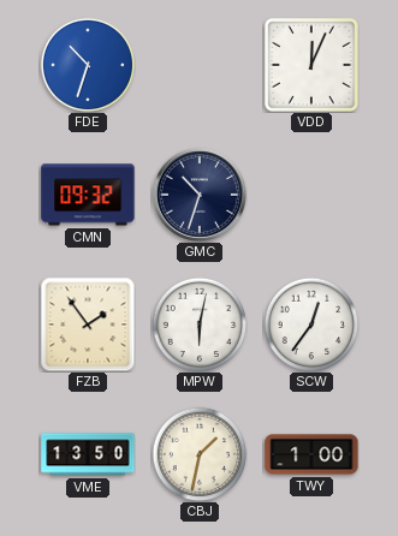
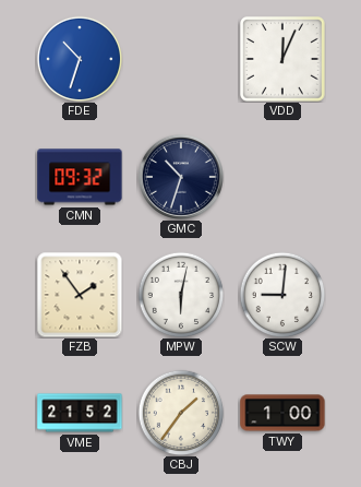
SCW: 12:36 -> 9:01 (282, 295)
VME: 13:50 -> 21:52 (80, 413)
CBJ: 1:32 -> 1:36 (181, 413)
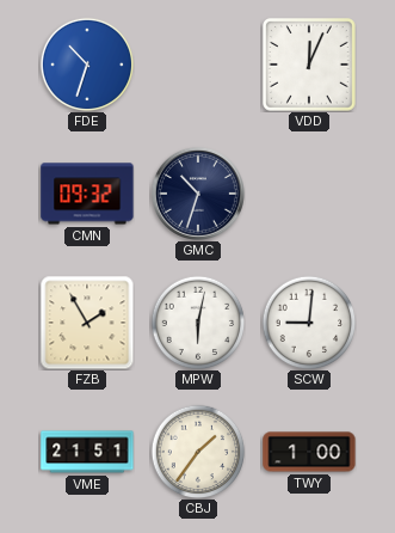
FZB: 1:54 -> 1:55 (87, 323)
VME: 21:52 -> 21:51 (87, 452)
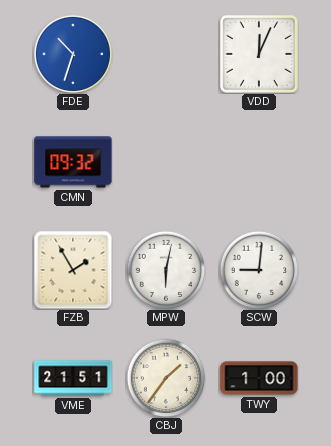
GMC: 10:33 -> none (198, 194)
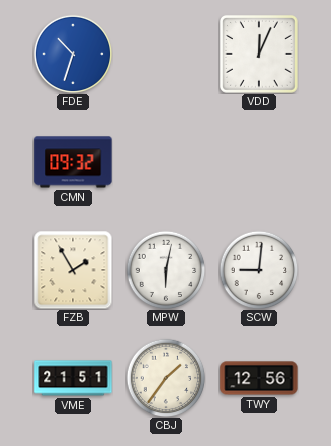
TWY: 1:00 -> 12:56 (259, 378)
